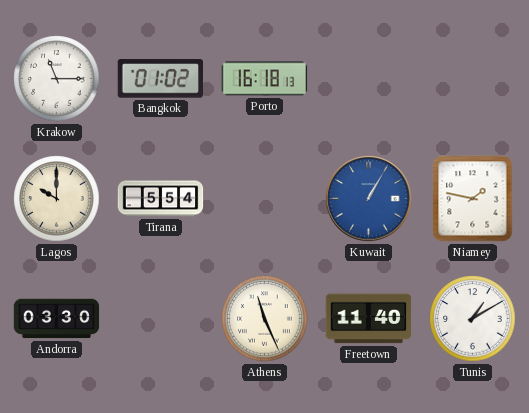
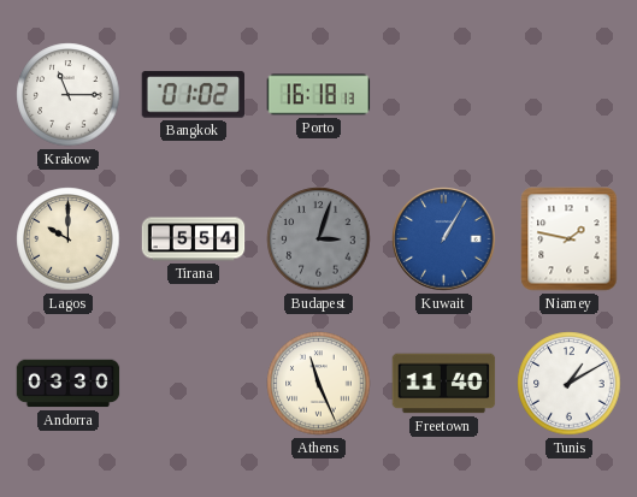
Budapest: none -> 3:03 (319, 239)
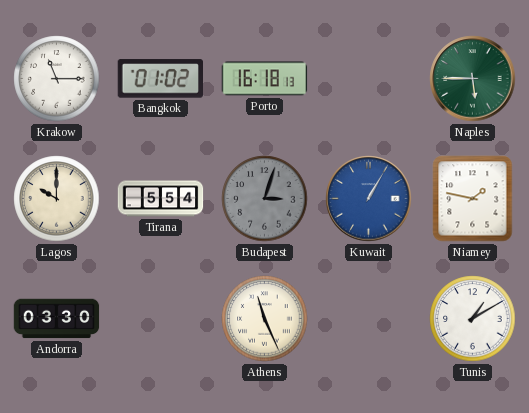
Naples: none -> 5:45 (473, 79)
Freetown: 11:40 -> none (444, 384)
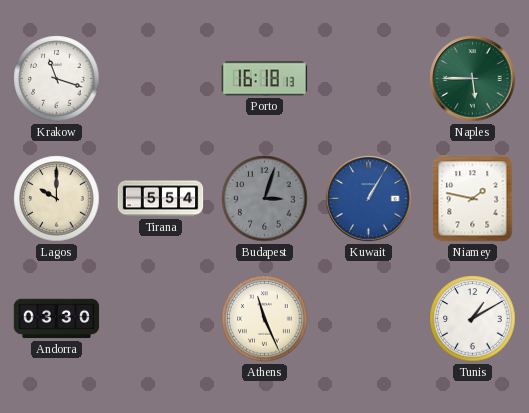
Krakow: 11:15 -> 11:18 (57, 79)
Bangkok: 01:02 -> none (160, 79)
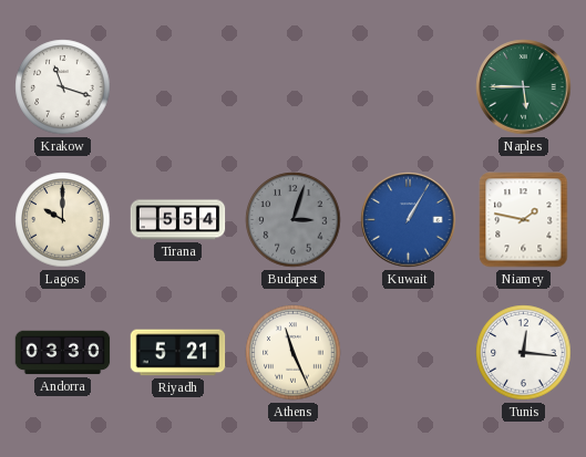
Porto: 16:18 -> none (265, 79)
Riyadh: none -> 5:21 (178, 353)
Tunis: 1:10 -> 12:16 (524, 353)
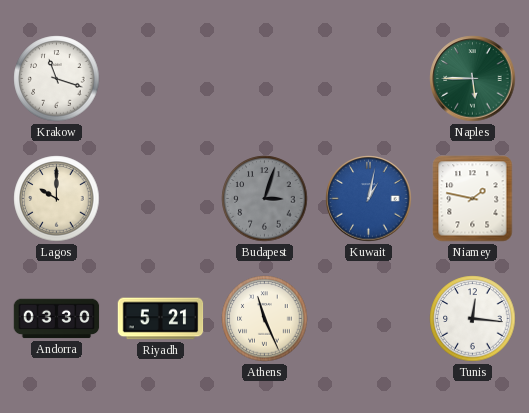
Tirana: 5:54 -> none (178, 220)
Kuwait: 1:05 -> 1:02 (369, 199)
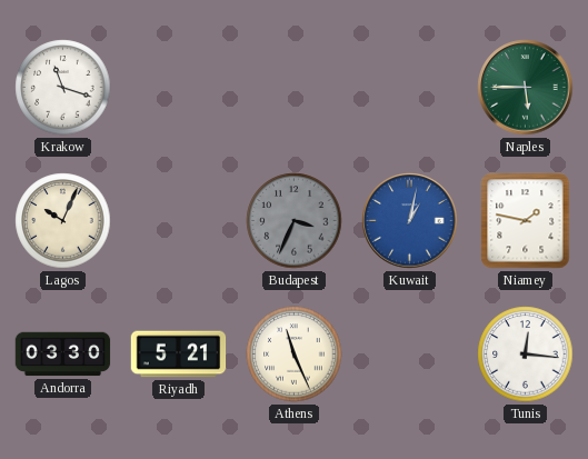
Lagos: 10:00 -> 10:04 (63, 221)
Budapest: 3:03 -> 3:34 (295, 221)
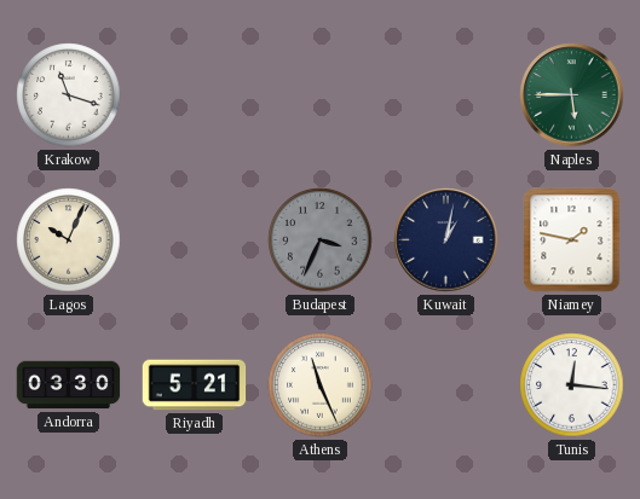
Kuwait dial: blue -> navy (446, 240)
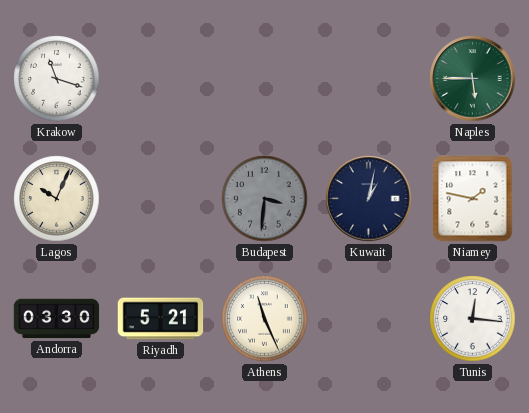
Budapest: 3:34 -> 3:31 (265, 199)
